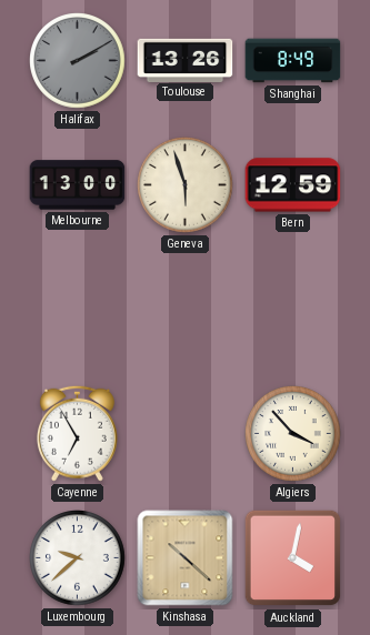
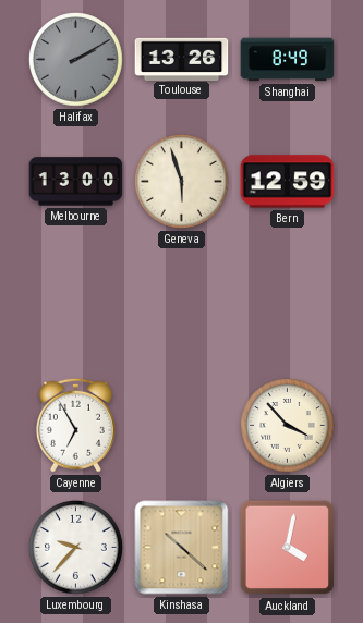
Luxembourg: 9:38 -> 9:37 (76, 548)
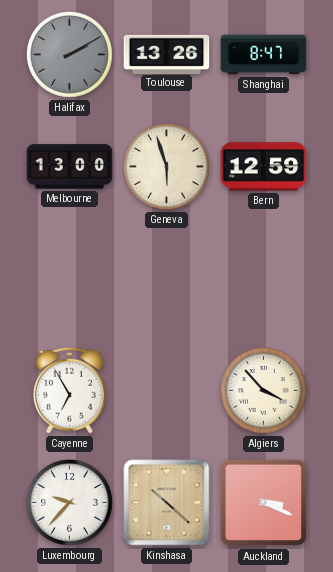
Shanghai: 8:49 -> 8:47 (264, 55)
Auckland: 4:02 -> 3:19 (264, 503)
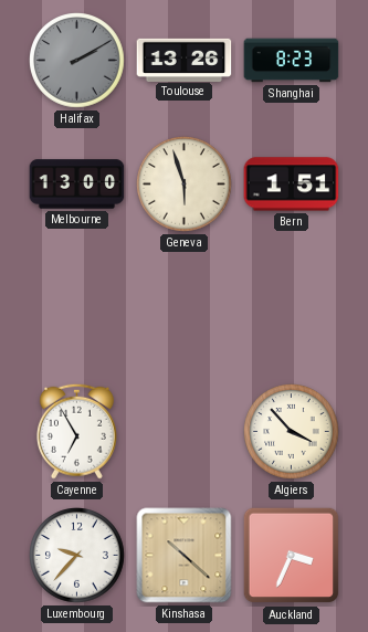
Shanghai: 8:47 -> 8:23 (292, 61)
Bern: 12:59 -> 1:51 (292, 185)
Auckland: 3:19 -> 3:34 (292, 556)
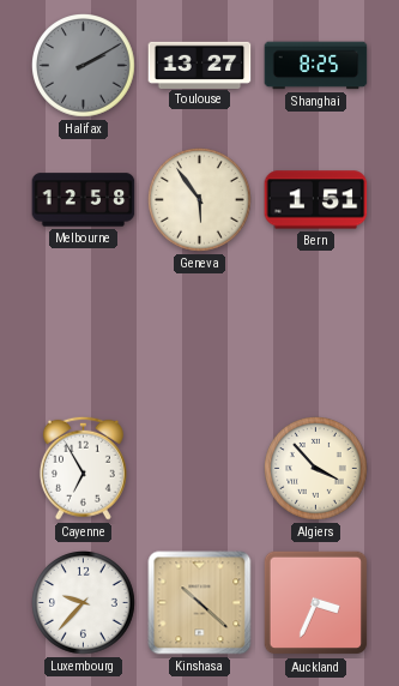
Toulouse: 13:26 -> 13:27 (200, 65)
Shanghai: 8:23 -> 8:25 (316, 66)
Melbourne: 13:00 -> 12:58 (84, 200)
Geneva: 5:57 -> 5:54 (200, 200)
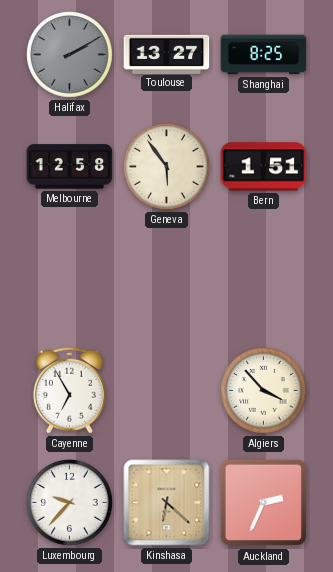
Kinshasa: 10:22 -> 6:22 (167, 503)
Auckland: 3:34 -> 2:34 (264, 503)
